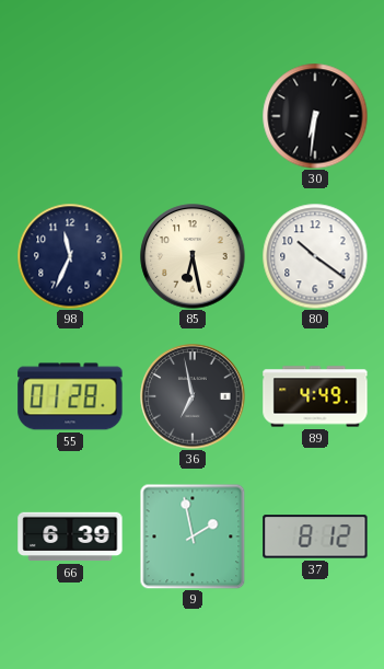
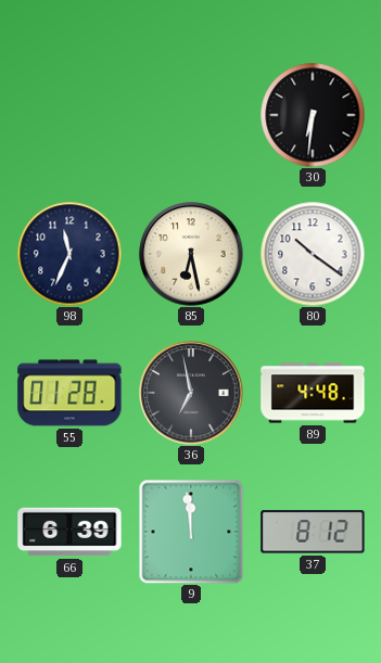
89: 4:49 -> 4:48 (313, 393)
9: 1:58 -> 11:59 (191, 532)
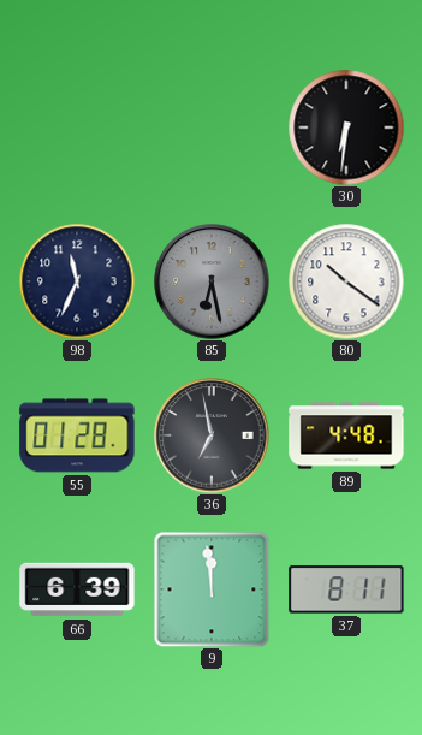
85 dial: cream -> grey (212, 281)
37: 8:12 -> 8:11 (346, 589)
